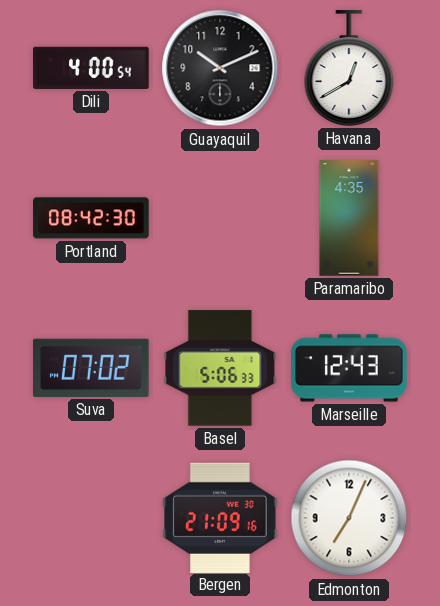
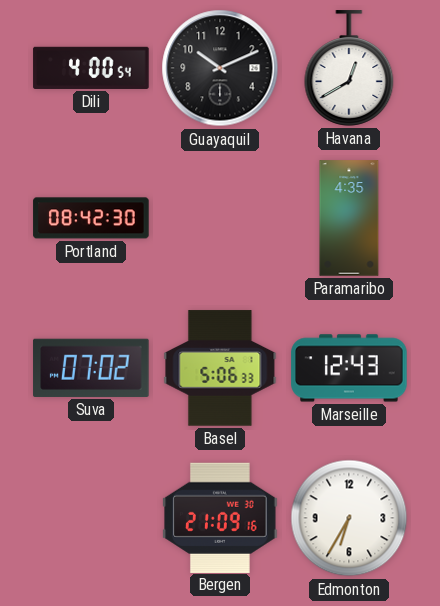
Edmonton: 7:04 -> 6:35 (349, 518)
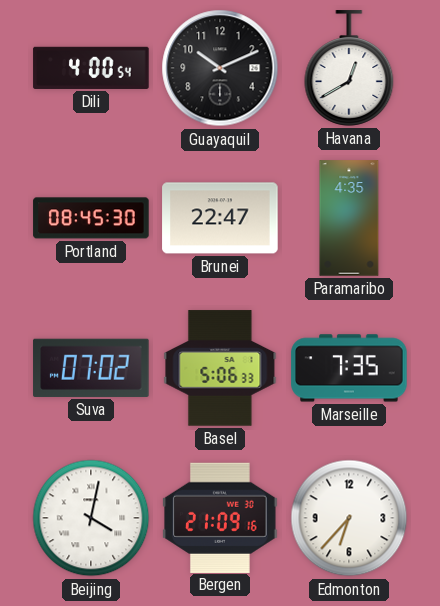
Portland: 08:42 -> 08:45 (91, 218)
Brunei: none -> 22:47 (220, 218)
Marseille: 12:43 -> 7:35 (349, 368)
Beijing: none -> 4:02 (91, 518)
Edmonton: 6:35 -> 6:37 (349, 518)
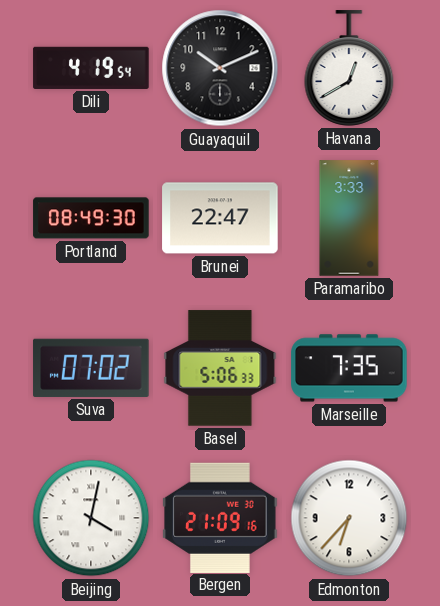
Dili: 4:00 -> 4:19 (91, 68)
Portland: 08:45 -> 08:49 (91, 218)
Paramaribo: 4:35 -> 3:33 (349, 218)
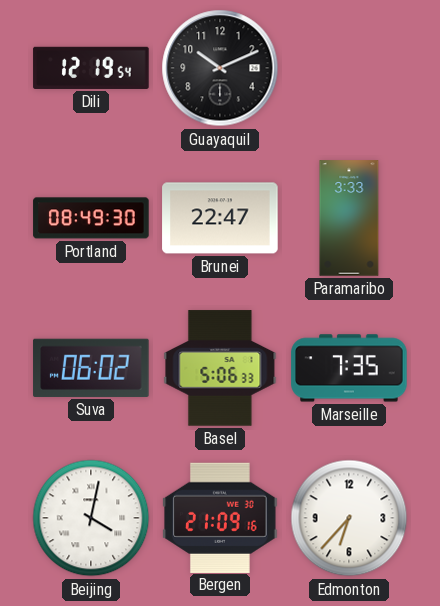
Dili: 4:19 -> 12:19 (91, 68)
Havana: 12:40 -> none (349, 68)
Suva: 07:02 -> 06:02 (91, 368)
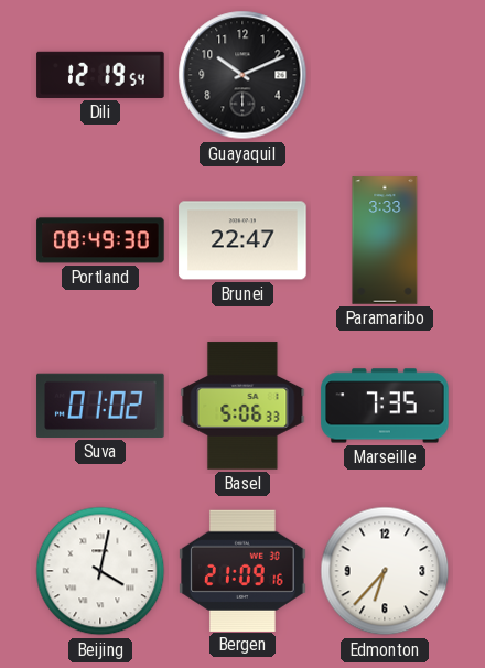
Suva: 06:02 -> 01:02 (100, 406)
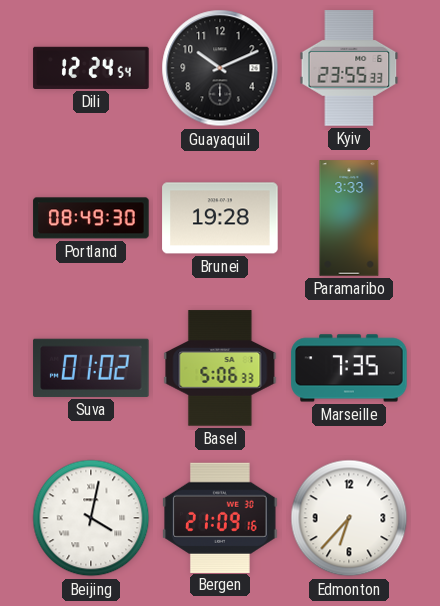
Dili: 12:19 -> 12:24 (91, 68)
Kyiv: none -> 23:55 (349, 68)
Brunei: 22:47 -> 19:28 (220, 218)
